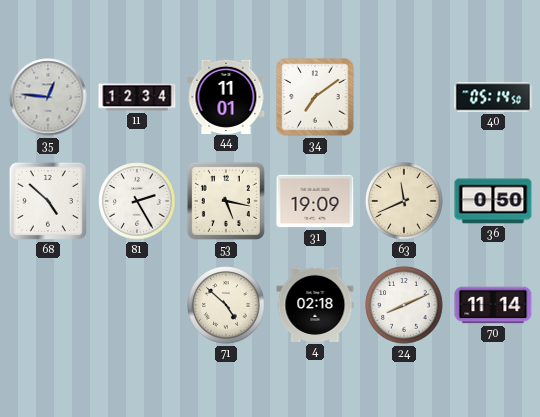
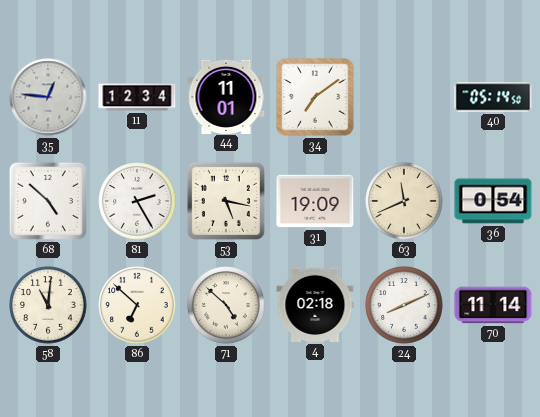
36: 0:50 -> 0:54 (493, 201)
58: none -> 11:01 (48, 305)
86: none -> 6:52 (137, 305)
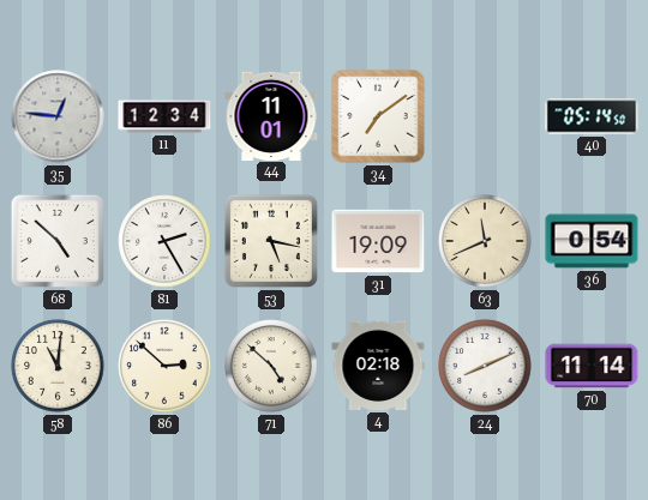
86: 6:52 -> 2:52 (164, 366)
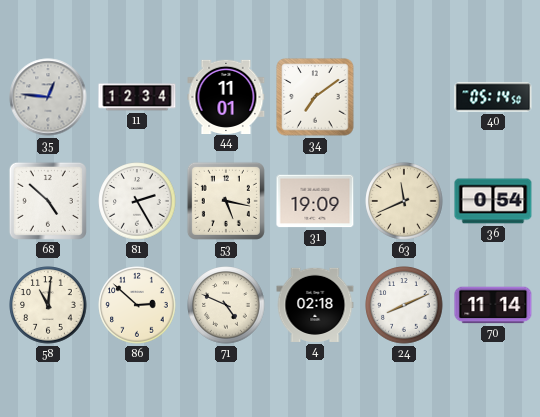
71: 4:52 -> 4:49 (226, 305)
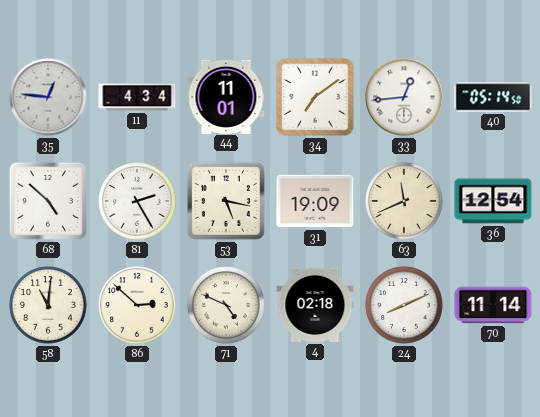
11: 12:34 -> 4:34 (137, 97)
33: none -> 12:44 (404, 97)
36: 0:54 -> 12:54 (493, 201)
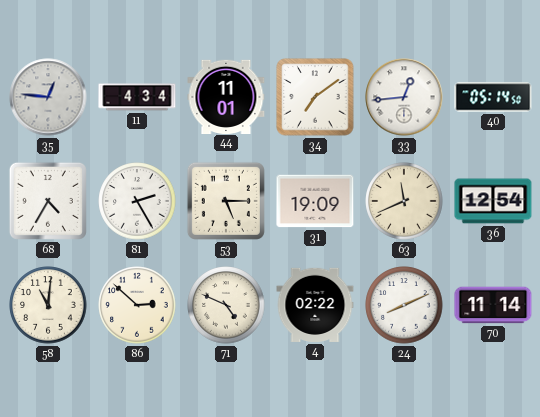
68: 4:52 -> 4:35 (48, 201)
53: 5:17 -> 5:15 (226, 201)
4: 02:18 -> 02:22 (315, 305)
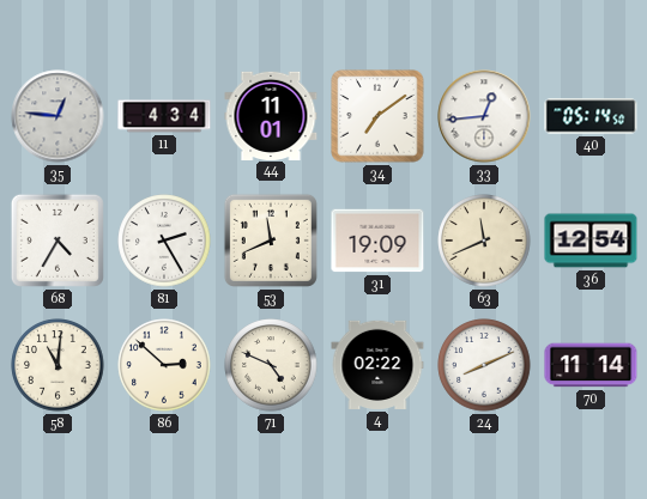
53: 5:15 -> 11:41 (271, 241)
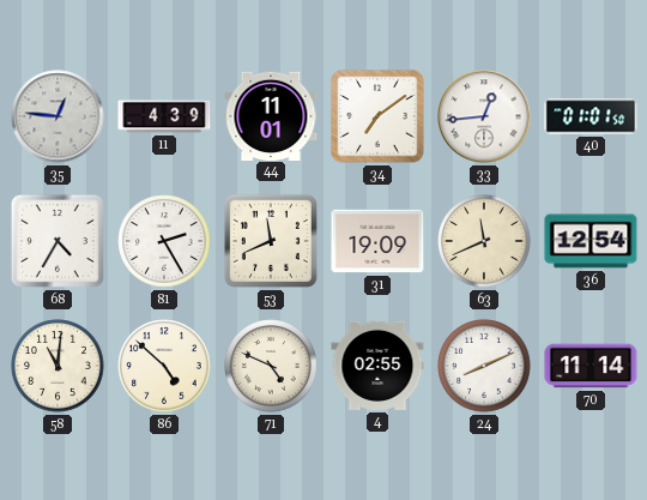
11: 4:34 -> 4:39 (164, 116)
40: 05:14 -> 01:01 (591, 116)
86: 2:52 -> 4:52 (164, 366)
4: 02:22 -> 02:55 (377, 366)
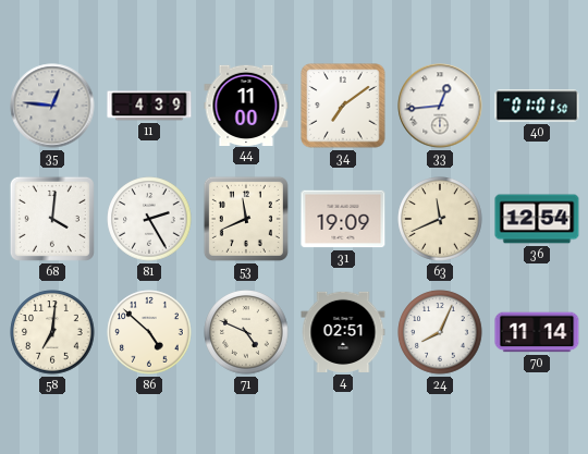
44: 11:01 -> 11:00 (246, 105)
68: 4:35 -> 4:01 (52, 219)
58: 11:01 -> 7:01 (52, 332)
4: 02:55 -> 02:51 (343, 332)
24: 8:11 -> 8:04 (440, 332)
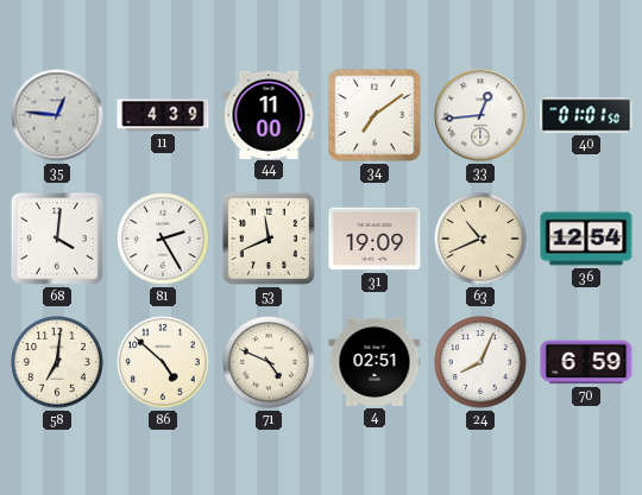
63: 11:41 -> 10:41 (480, 239)
70: 11:14 -> 6:59 (586, 362)
